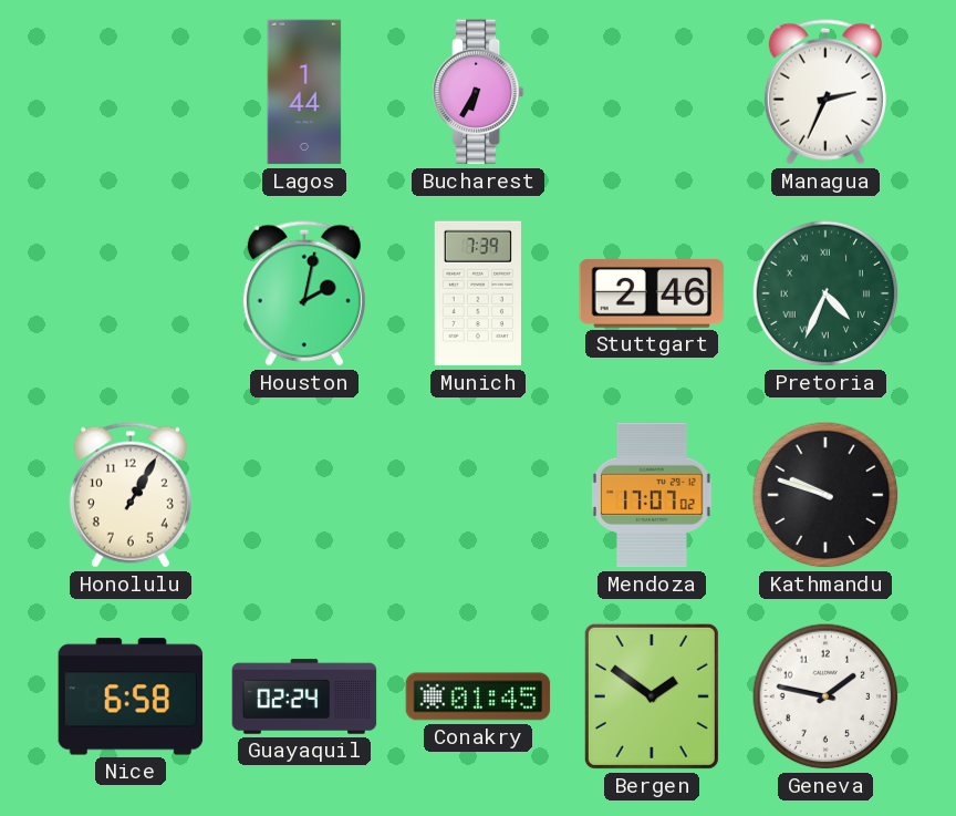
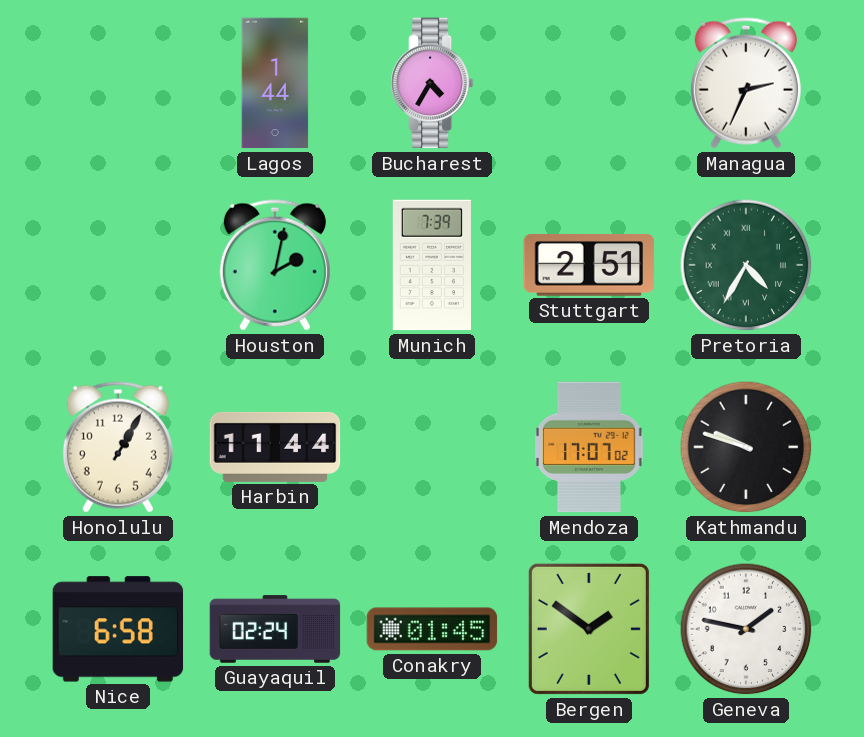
Bucharest: 6:35 -> 4:35 (432, 83)
Stuttgart: 2:46 -> 2:51 (589, 265)
Pretoria: 4:34 -> 4:35 (746, 265)
Harbin: none -> 11:44 (275, 447)
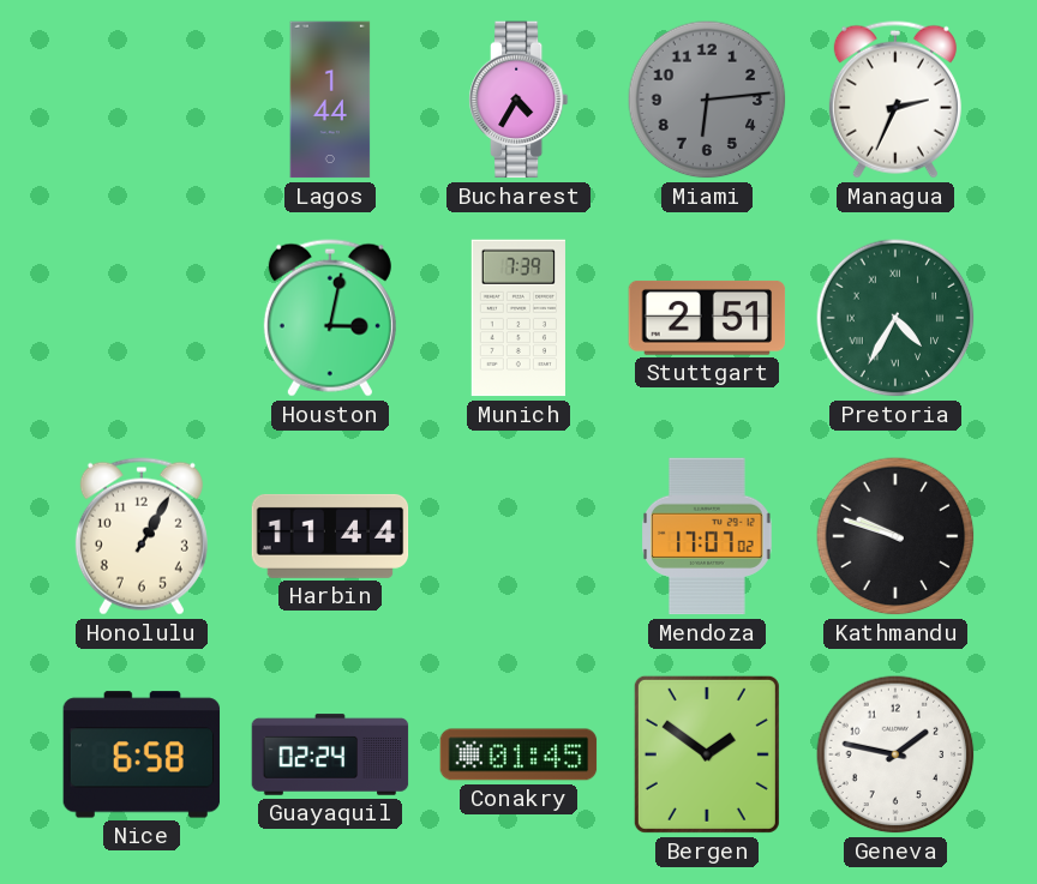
Miami: none -> 6:14 (707, 100)
Houston: 2:02 -> 3:02 (330, 318)
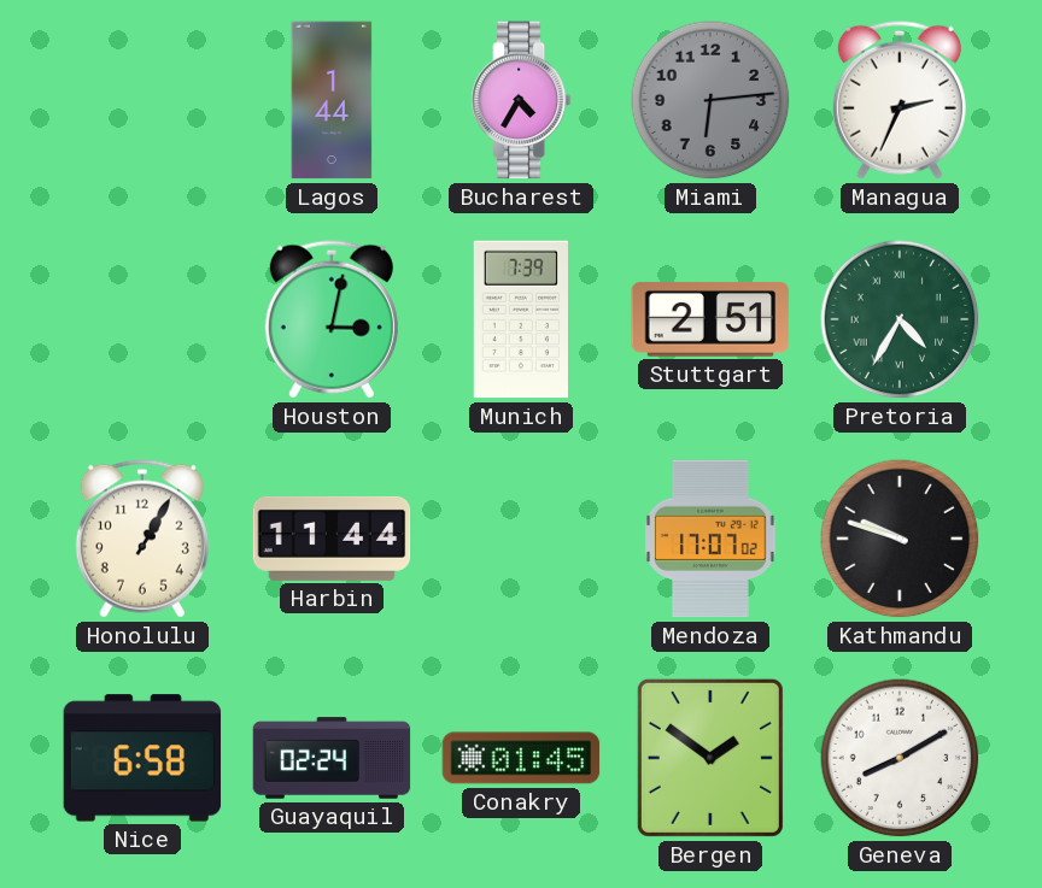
Geneva: 1:47 -> 8:10 (900, 758)
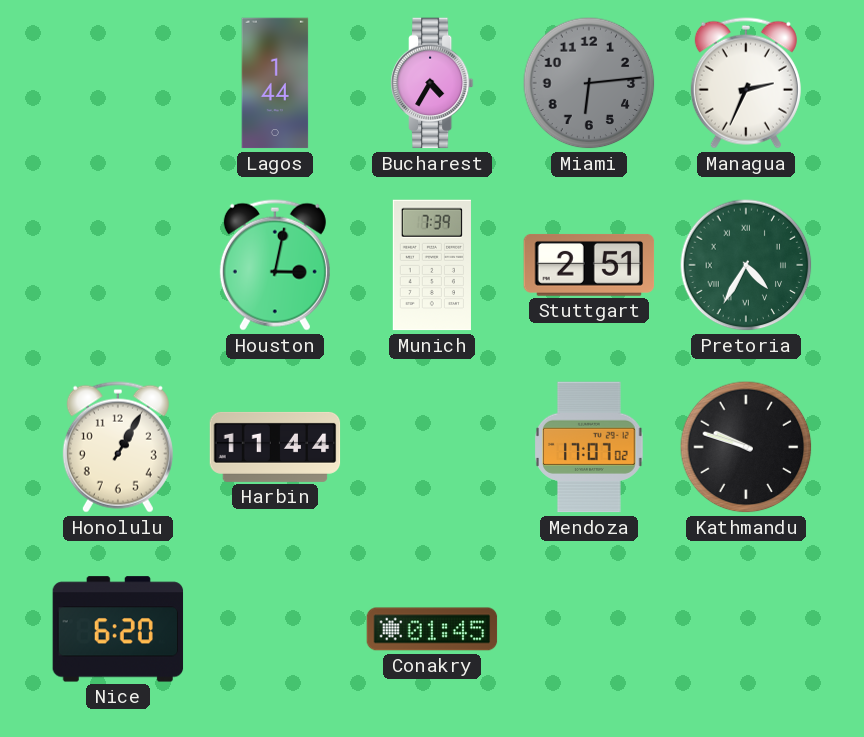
Nice: 6:58 -> 6:20 (118, 629)
Guayaquil: 02:24 -> none (332, 758)
Bergen: 1:51 -> none (710, 758)
Geneva: 8:10 -> none (900, 758)
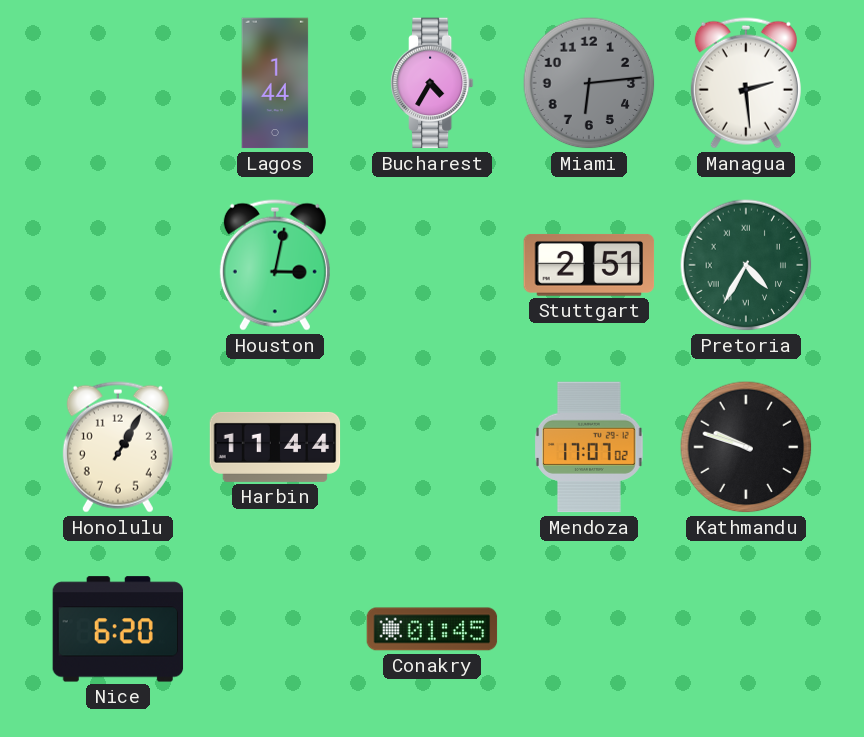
Managua: 2:34 -> 2:29 (746, 83)
Munich: 7:39 -> none (432, 265)
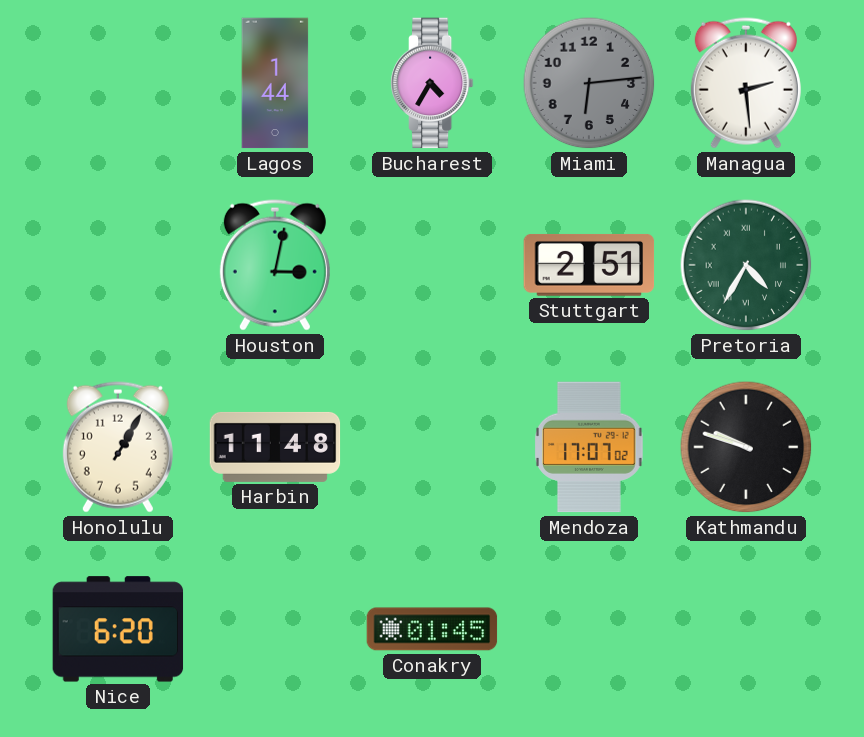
Harbin: 11:44 -> 11:48 (275, 447)
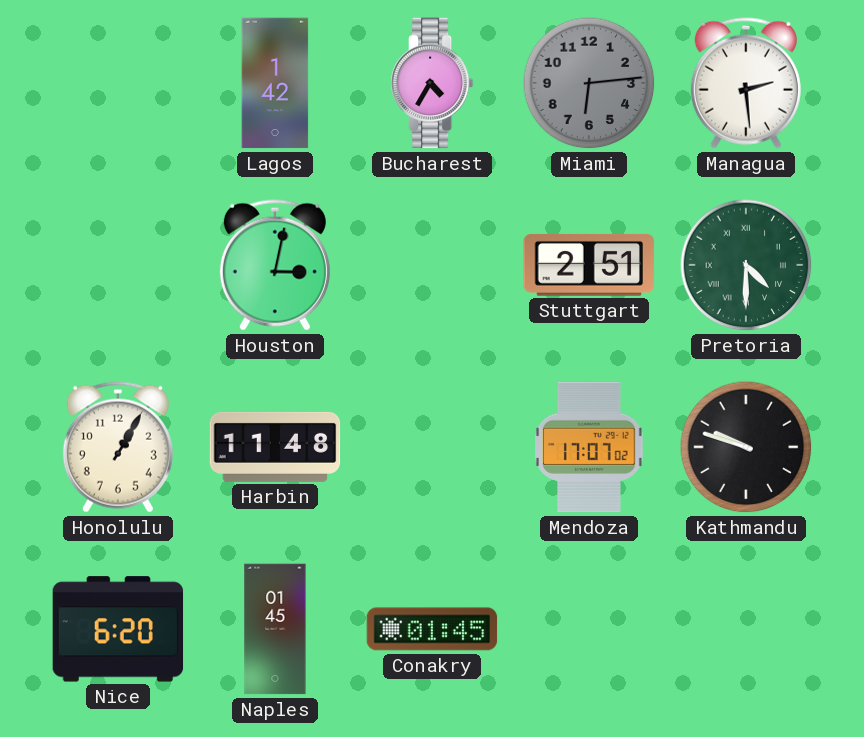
Lagos: 1:44 -> 1:42 (275, 83)
Pretoria: 4:35 -> 4:30 (746, 265)
Naples: none -> 01:45 (275, 629)
